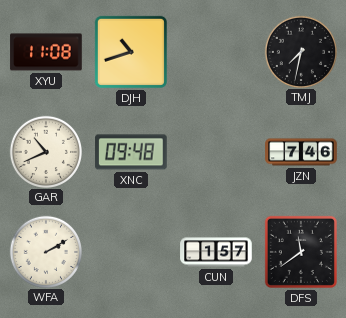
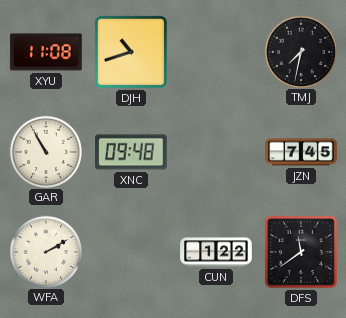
GAR: 10:41 -> 10:55 (45, 151)
JZN: 7:46 -> 7:45 (301, 152)
CUN: 1:57 -> 1:22 (216, 252)
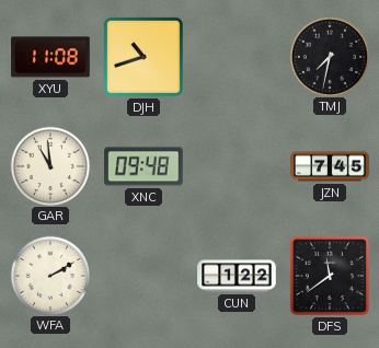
GAR: 10:55 -> 10:59 (49, 165)
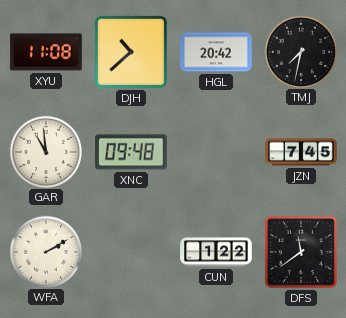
DJH: 10:42 -> 10:38 (131, 52)
HGL: none -> 20:42 (216, 52)
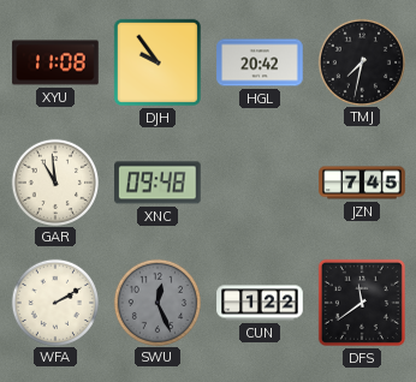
DJH: 10:38 -> 9:54 (158, 62)
SWU: none -> 12:26 (156, 302)
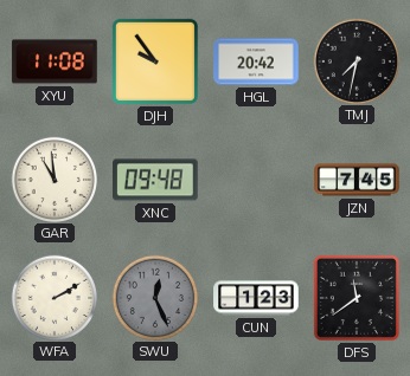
CUN: 1:22 -> 1:23 (256, 298)
